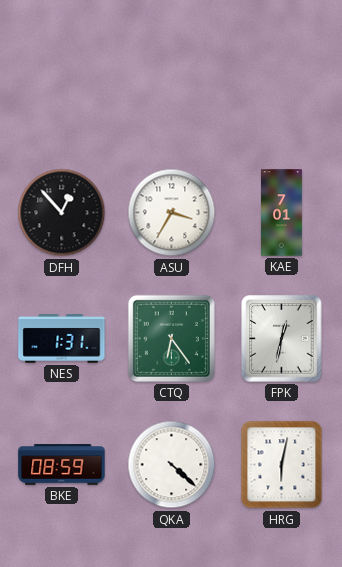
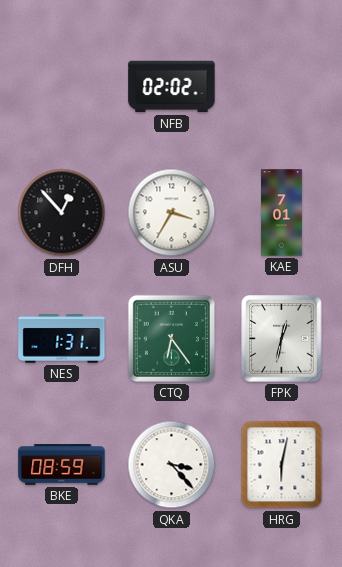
NFB: none -> 02:02 (172, 87)
QKA: 4:22 -> 3:23 (172, 465)
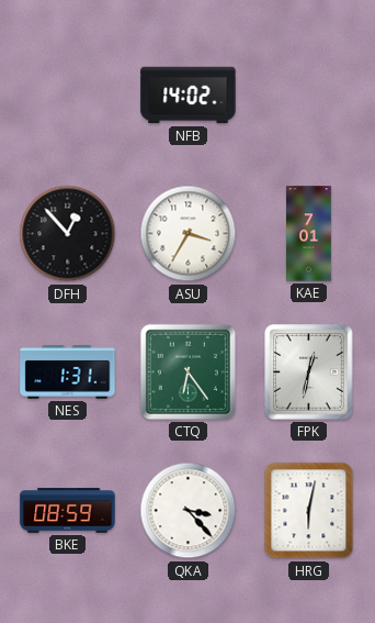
NFB: 02:02 -> 14:02 (189, 96)
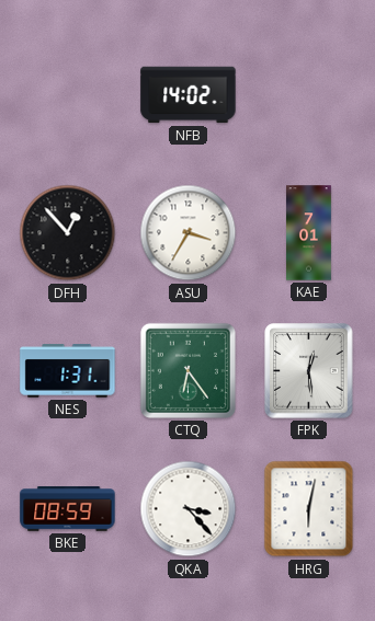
FPK: 12:32 -> 12:29 (309, 371)
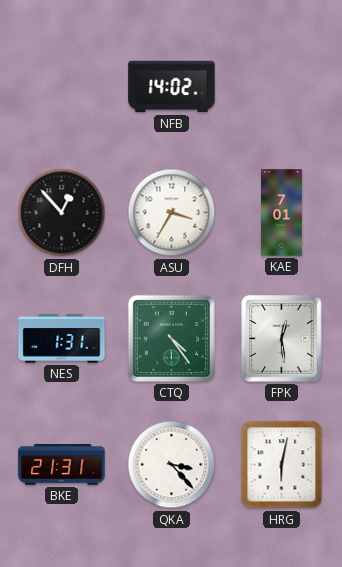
CTQ: 6:24 -> 4:24 (171, 338)
BKE: 08:59 -> 21:31 (62, 465)
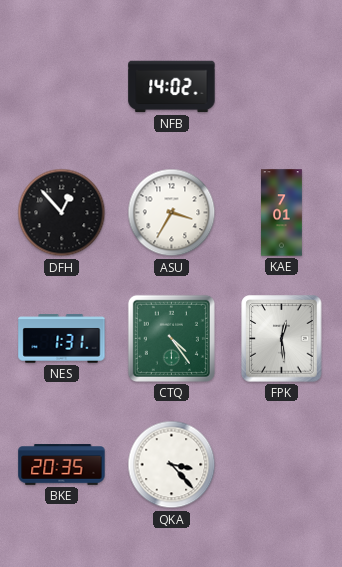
BKE: 21:31 -> 20:35 (62, 465)
HRG: 6:02 -> none (282, 465)
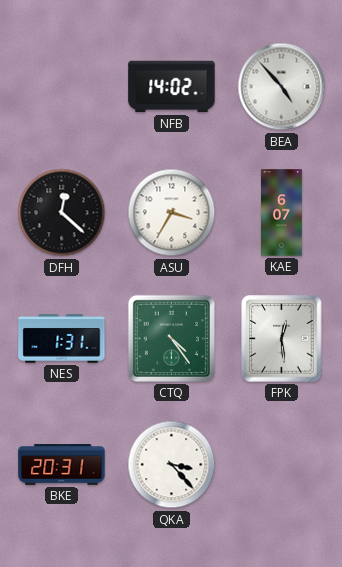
BEA: none -> 4:53 (282, 87)
DFH: 12:53 -> 12:22 (62, 213)
KAE: 7:01 -> 6:07 (282, 213)
BKE: 20:35 -> 20:31 (62, 465)
